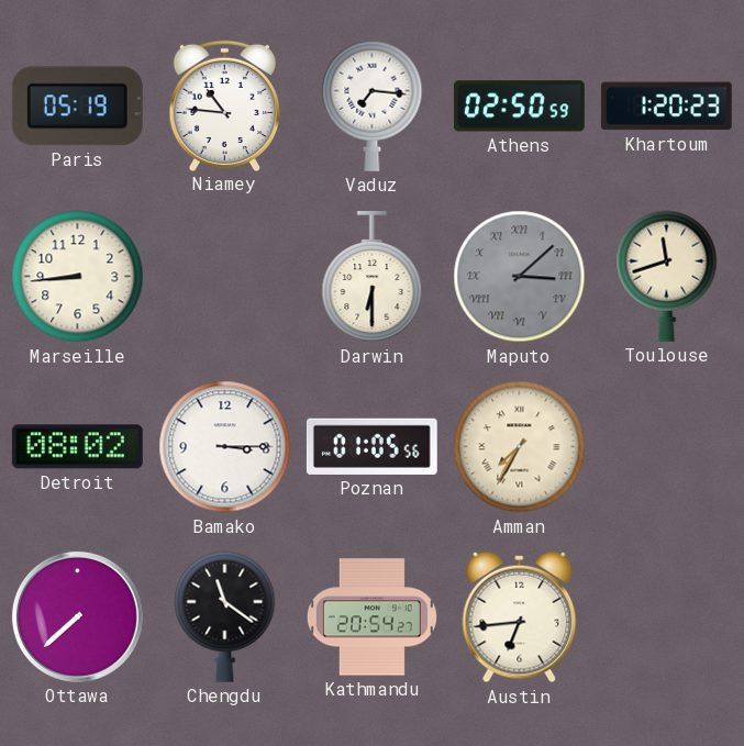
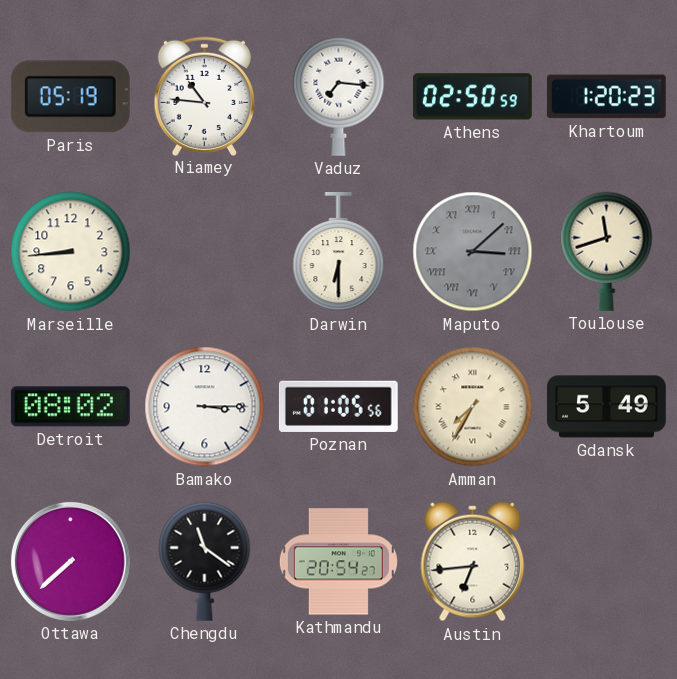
Gdansk: none -> 5:49 (607, 407)
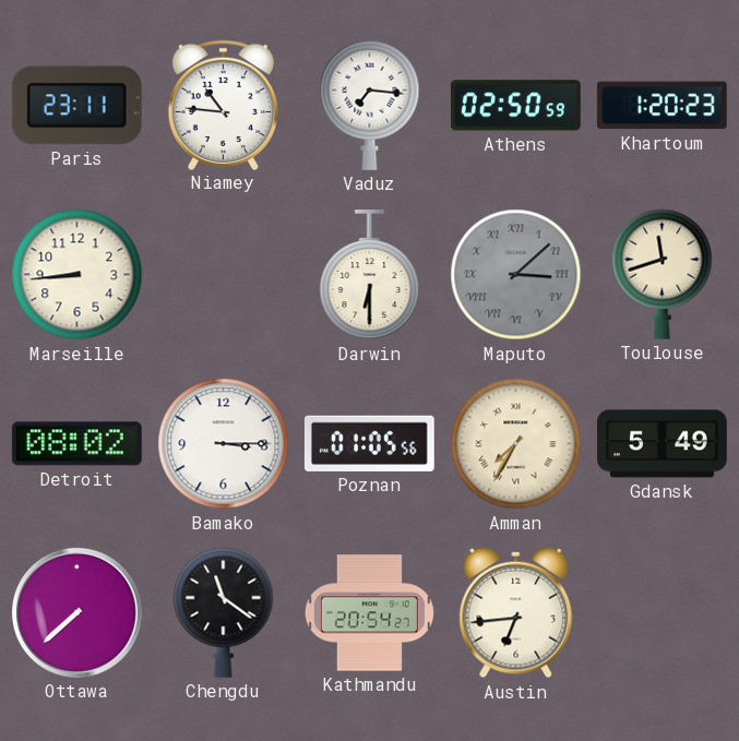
Paris: 05:19 -> 23:11 (76, 106)
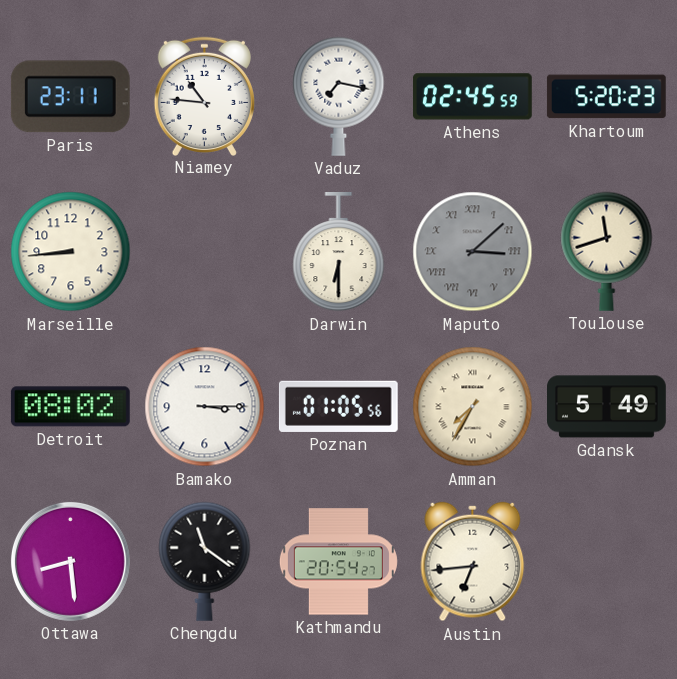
Vaduz: 7:16 -> 7:17 (339, 96)
Athens: 02:50 -> 02:45 (472, 97)
Khartoum: 1:20 -> 5:20 (606, 97)
Ottawa: 7:38 -> 8:29 (70, 561)
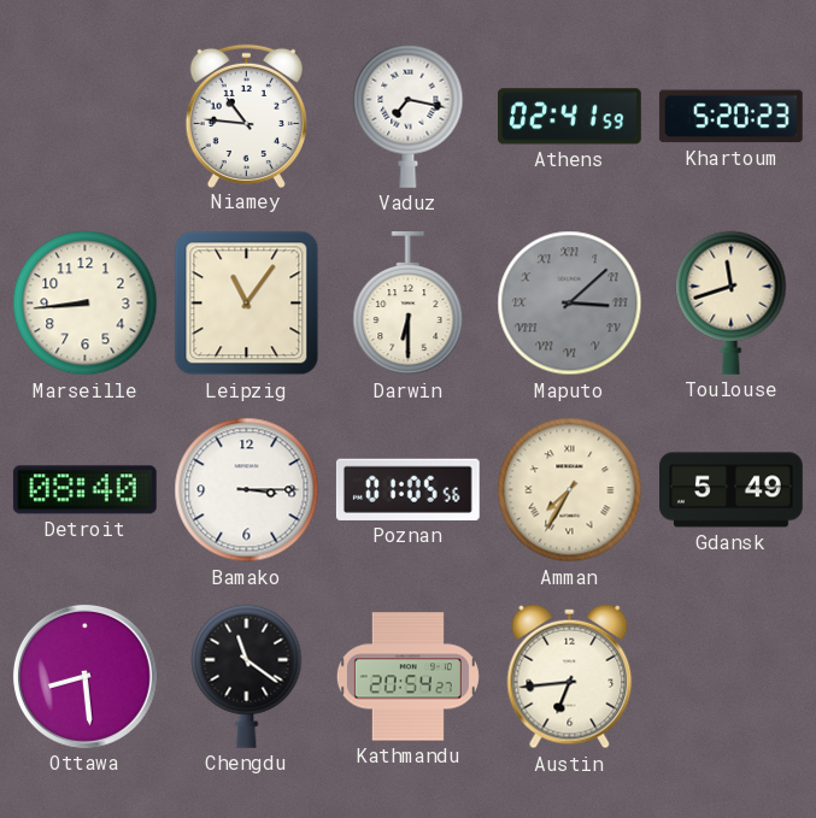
Paris: 23:11 -> none (70, 97)
Athens: 02:45 -> 02:41 (569, 117)
Leipzig: none -> 11:06 (247, 304)
Detroit: 08:02 -> 08:40 (84, 490)
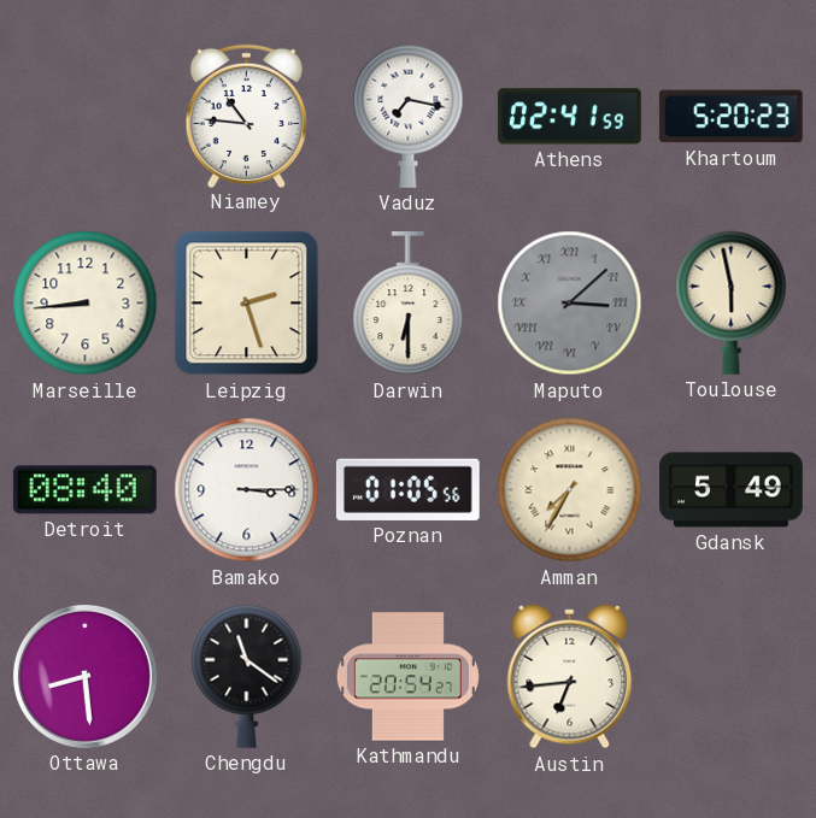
Leipzig: 11:06 -> 2:27 (247, 304)
Toulouse: 11:42 -> 5:58 (732, 302)
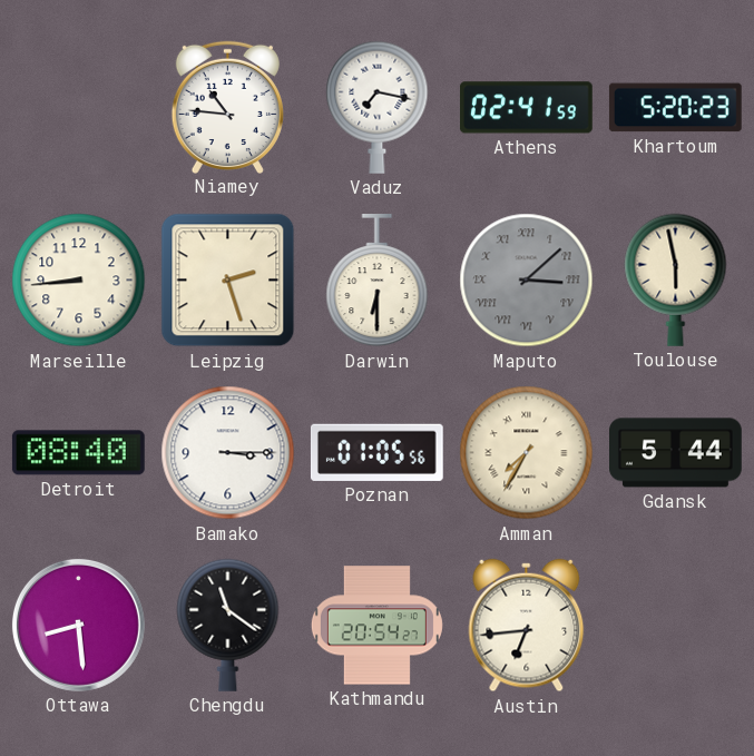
Gdansk: 5:49 -> 5:44 (676, 453)
